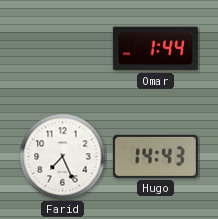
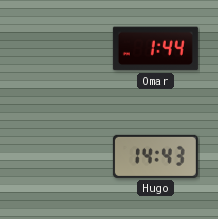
Farid: 7:26 -> none (63, 157)
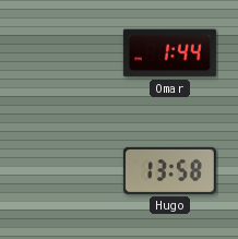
Hugo: 14:43 -> 13:58 (169, 170)
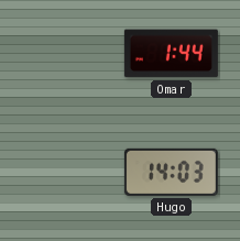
Hugo: 13:58 -> 14:03 (171, 172)
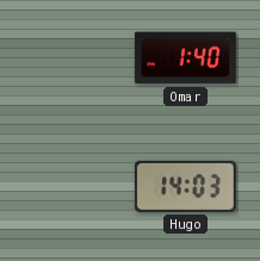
Omar: 1:44 -> 1:40 (185, 58)
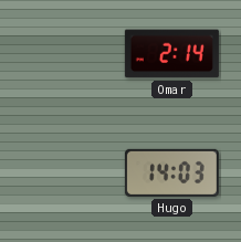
Omar: 1:40 -> 2:14 (171, 54)
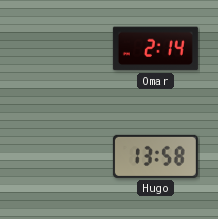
Hugo: 14:03 -> 13:58 (155, 156)
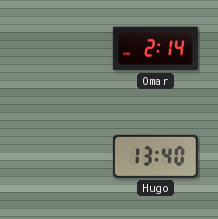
Hugo: 13:58 -> 13:40 (155, 156)
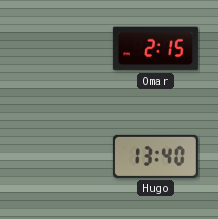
Omar: 2:14 -> 2:15 (155, 49)
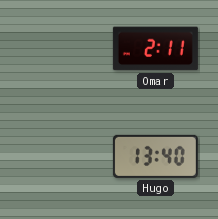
Omar: 2:15 -> 2:11 (155, 49)
